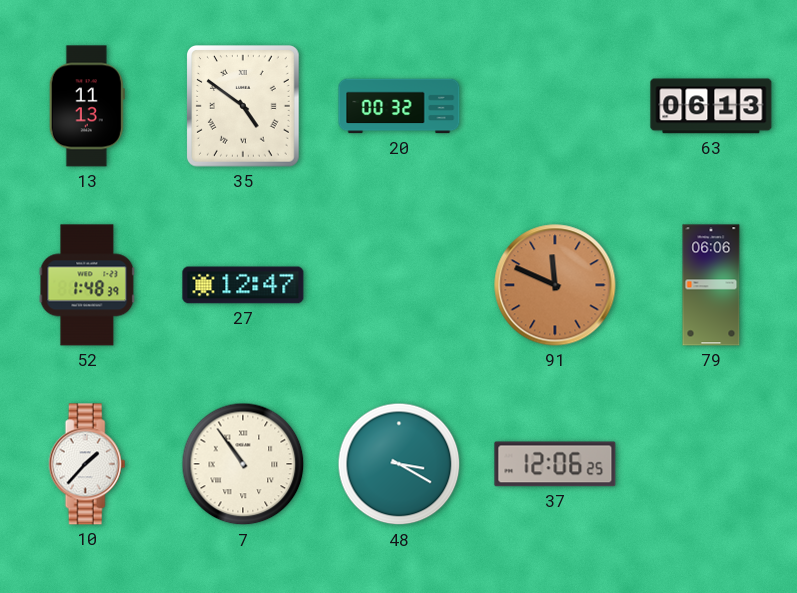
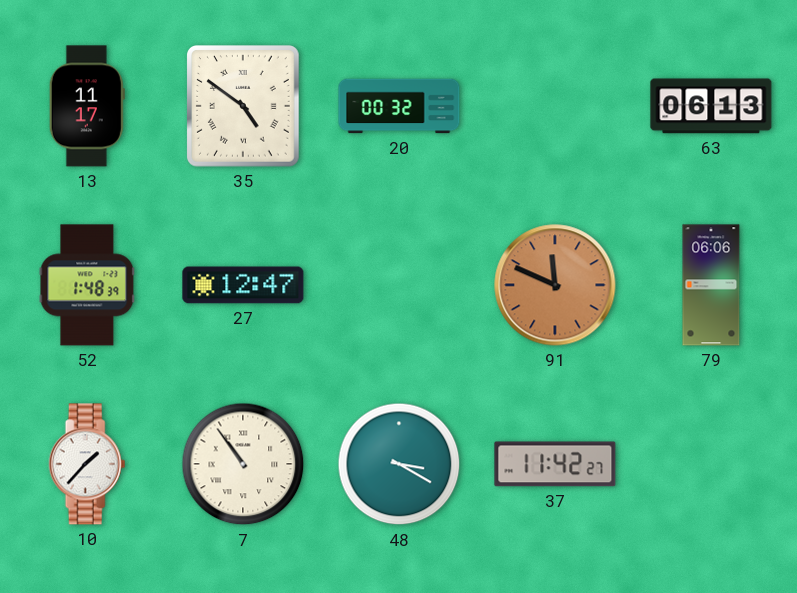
13: 11:13 -> 11:17 (87, 106)
37: 12:06 -> 11:42 (555, 464)
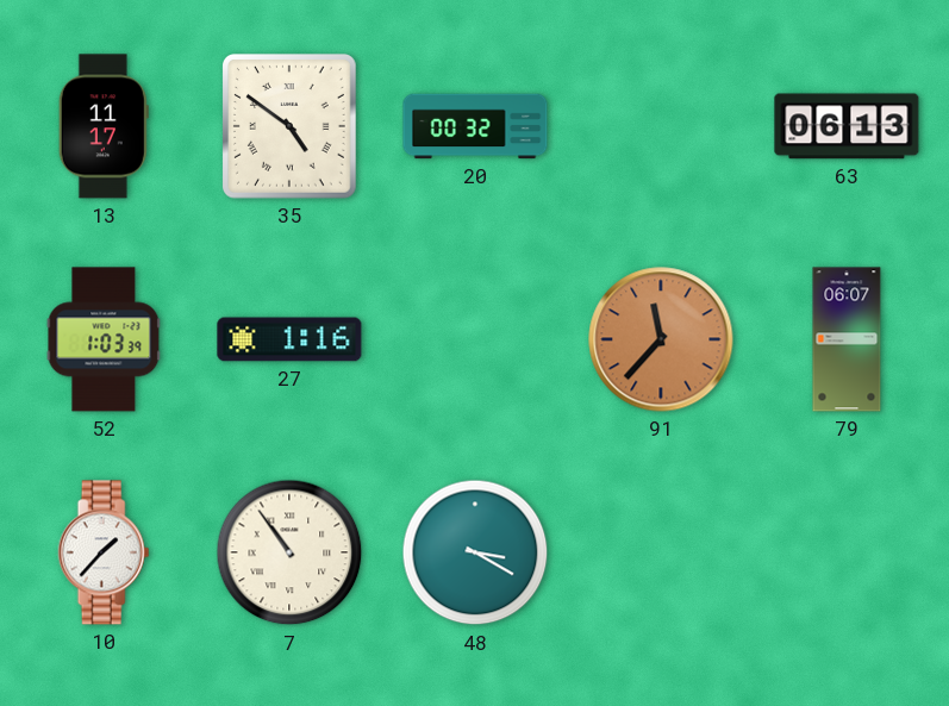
52: 1:48 -> 1:03 (104, 339)
27: 12:47 -> 1:16 (289, 339)
91: 11:49 -> 11:37 (661, 339)
79: 06:06 -> 06:07 (847, 339)
37: 11:42 -> none (555, 464)
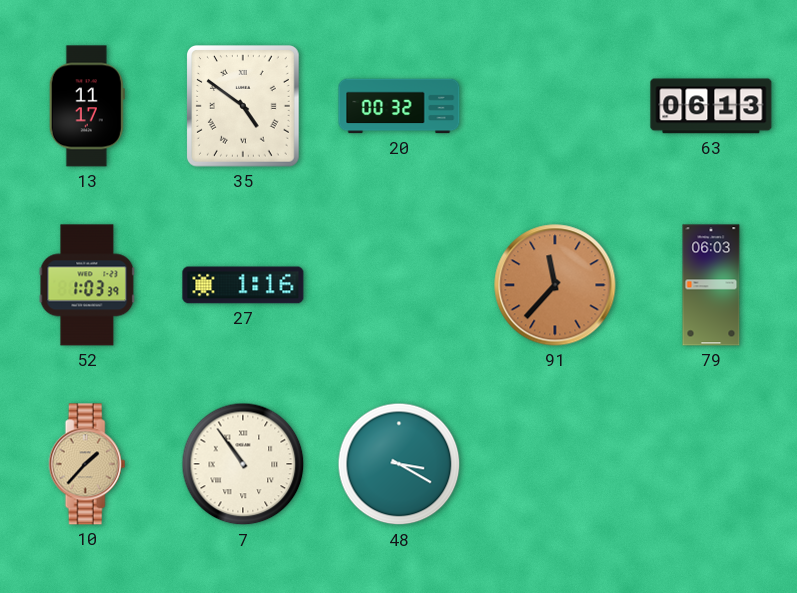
79: 06:07 -> 06:03 (711, 285)
10 dial: white -> champagne (87, 464)
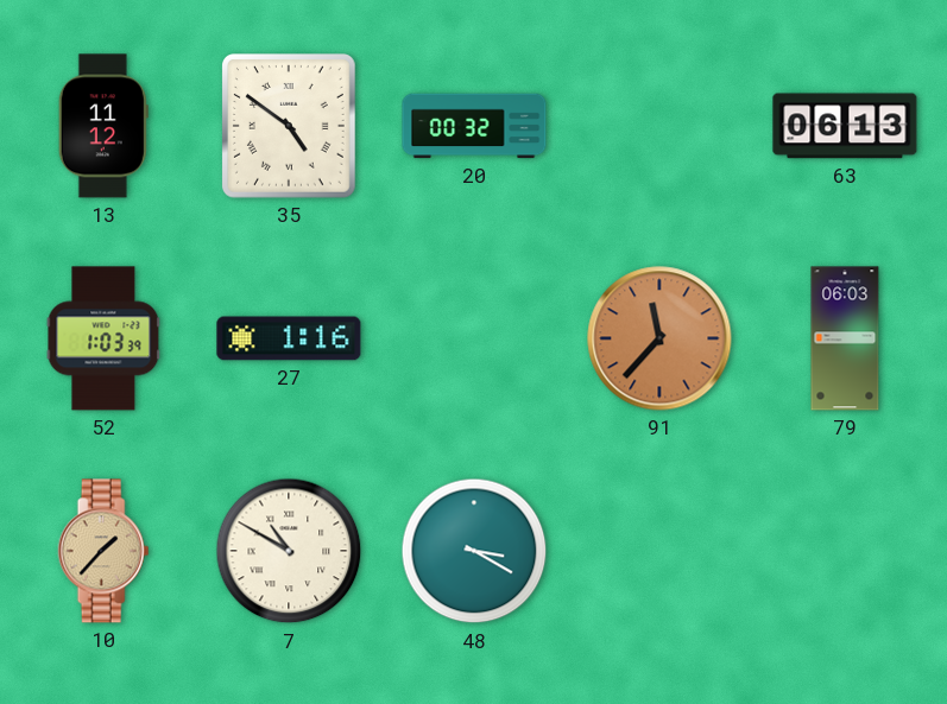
13: 11:17 -> 11:12 (103, 126)
7: 10:54 -> 10:50 (289, 551)
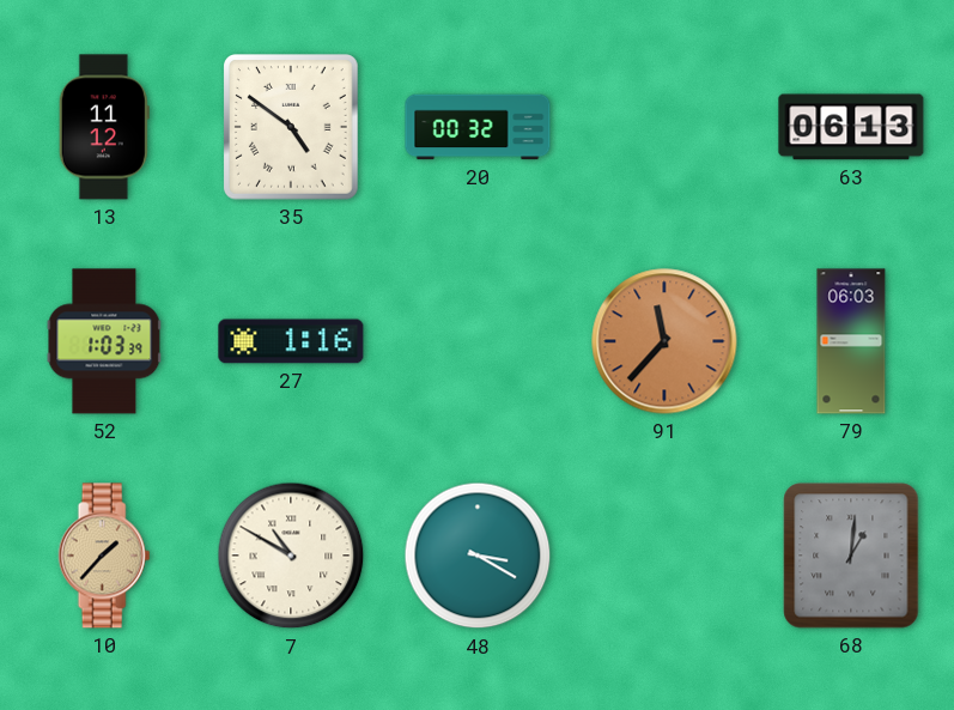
68: none -> 1:01 (851, 556)
